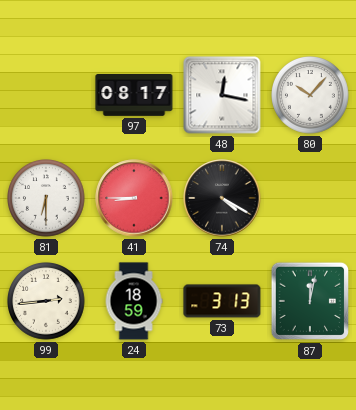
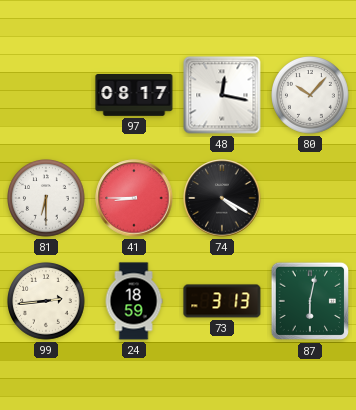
87: 12:02 -> 6:02 (310, 301)
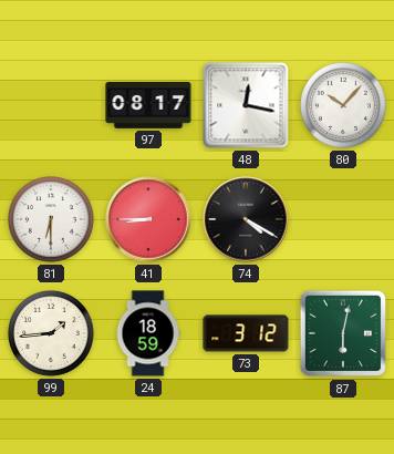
99: 2:44 -> 1:44 (51, 333)
73: 3:13 -> 3:12 (246, 333)
